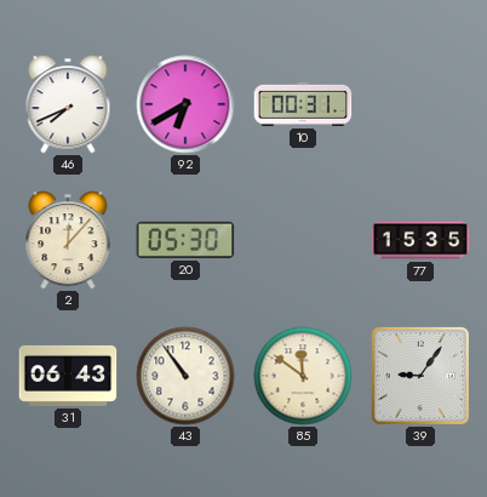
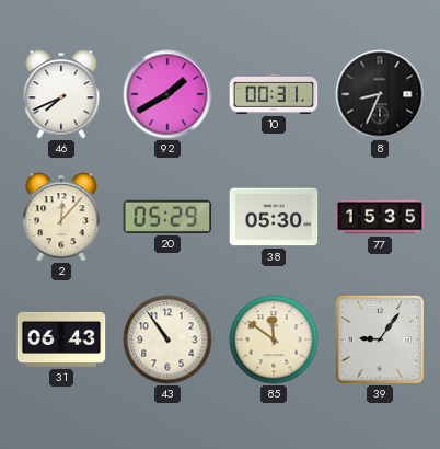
92: 6:40 -> 1:40 (167, 94)
8: none -> 8:34 (380, 94)
20: 05:30 -> 05:29 (167, 217)
38: none -> 05:30 (274, 217)
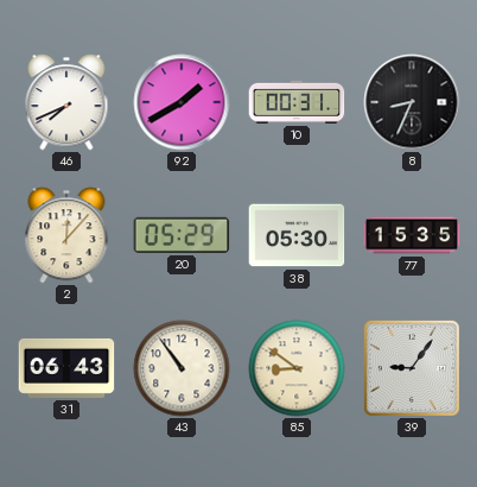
85: 11:51 -> 8:51 (297, 368)
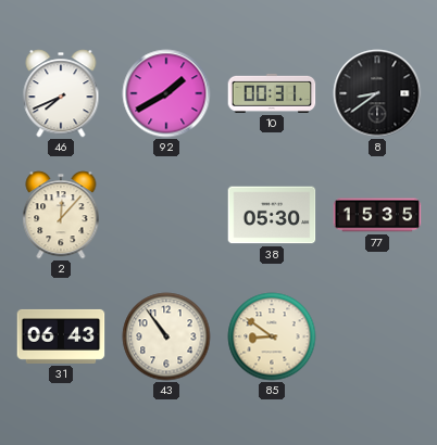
8: 8:34 -> 8:39 (377, 93)
20: 05:29 -> none (182, 235)
39: 9:06 -> none (412, 368)
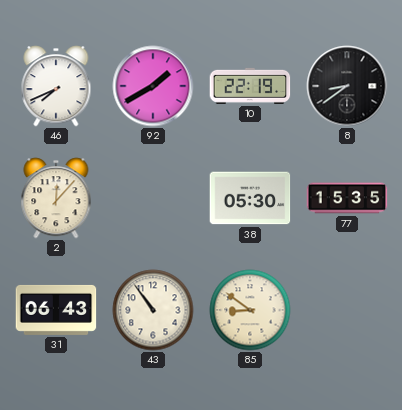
10: 00:31 -> 22:19 (250, 86)
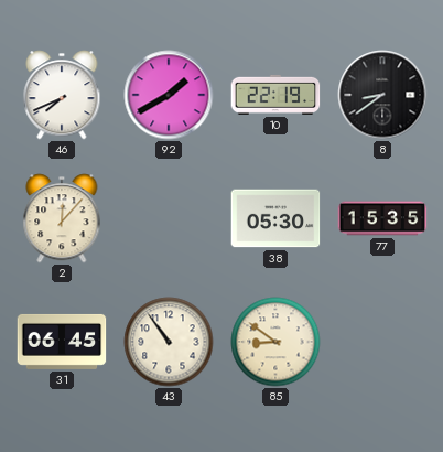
31: 06:43 -> 06:45 (62, 342)
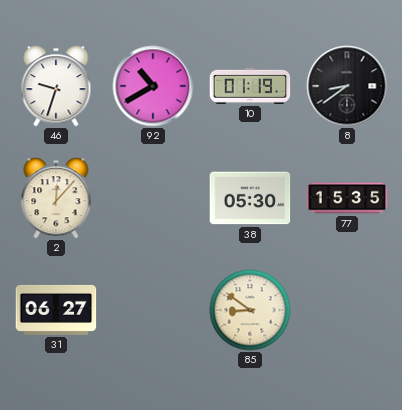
46: 7:41 -> 9:33 (56, 86)
92: 1:40 -> 10:40 (153, 86)
10: 22:19 -> 01:19 (250, 86)
31: 06:45 -> 06:27 (56, 310)
43: 10:54 -> none (169, 342)
